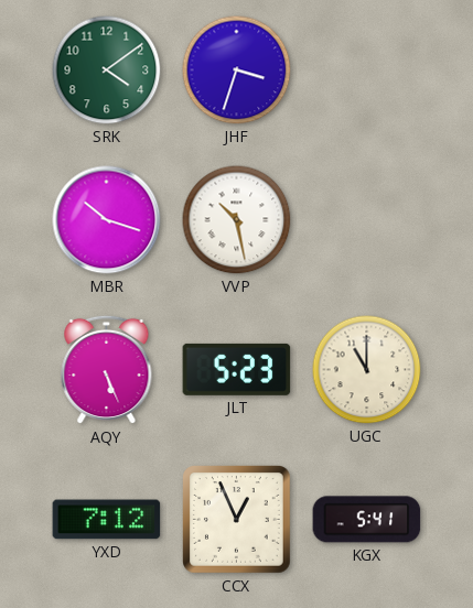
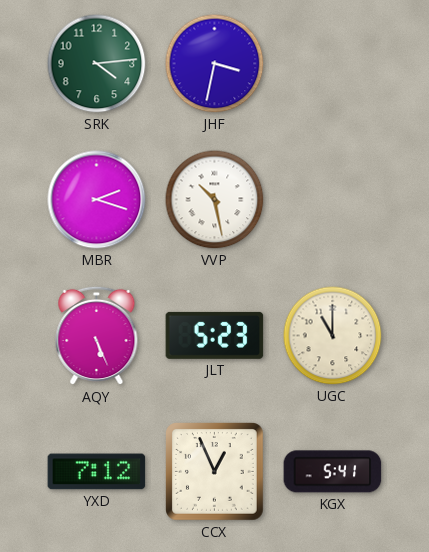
SRK: 4:09 -> 4:14 (97, 64)
JHF: 3:33 -> 3:32 (215, 64)
MBR: 10:18 -> 2:18 (97, 200)
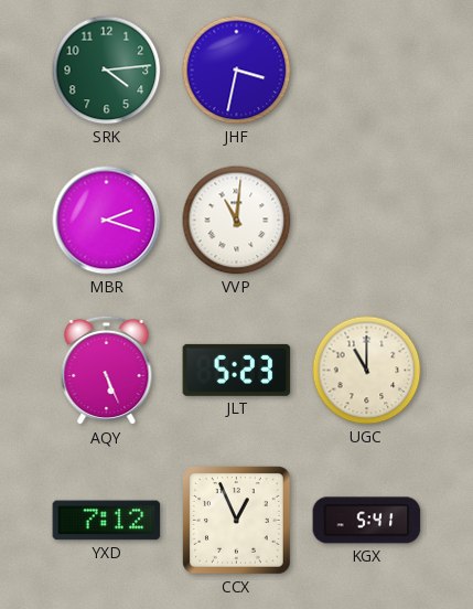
VVP: 10:28 -> 11:01 (237, 221)
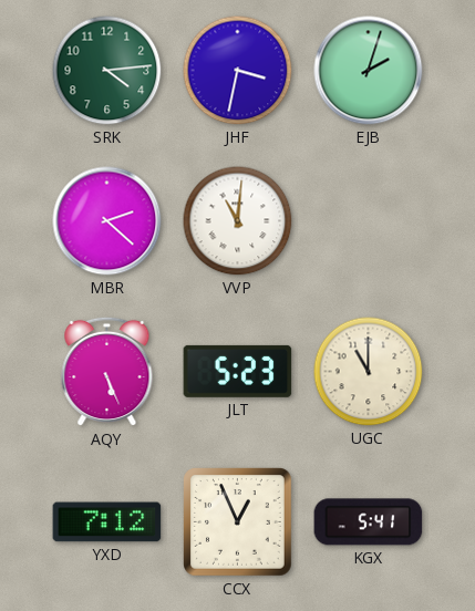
EJB: none -> 2:03 (369, 71)
MBR: 2:18 -> 2:22 (107, 221)
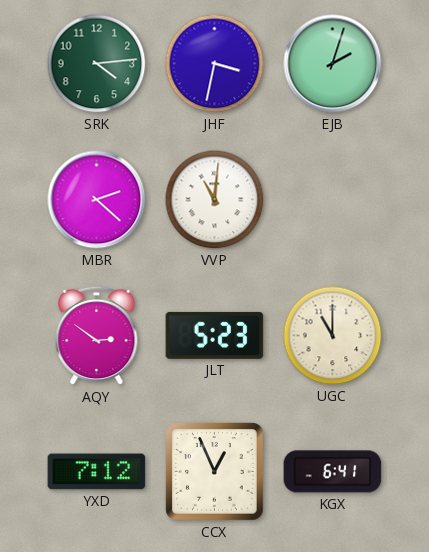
AQY: 5:26 -> 2:51 (97, 336)
KGX: 5:41 -> 6:41 (333, 472)
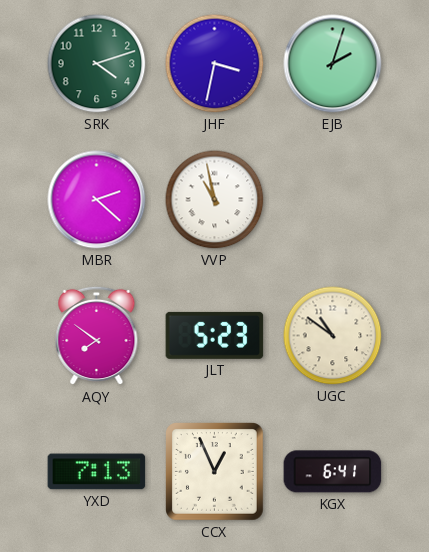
SRK: 4:14 -> 4:12 (97, 64)
VVP: 11:01 -> 10:58 (215, 200)
AQY: 2:51 -> 7:51 (97, 336)
UGC: 11:00 -> 10:51 (333, 336)
YXD: 7:12 -> 7:13 (97, 472)
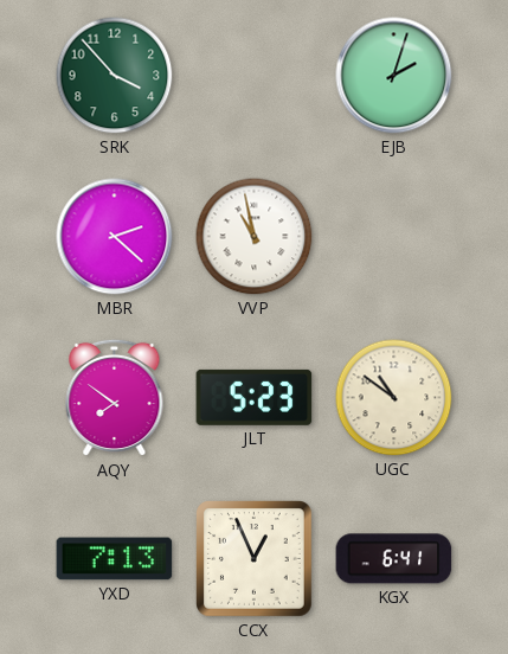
SRK: 4:12 -> 3:53 (115, 76)
JHF: 3:32 -> none (215, 64)
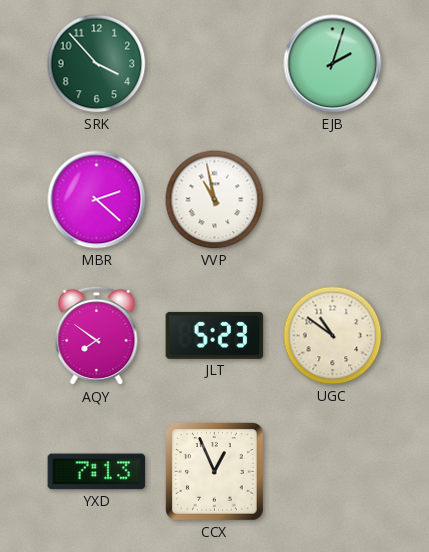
KGX: 6:41 -> none (394, 559)
